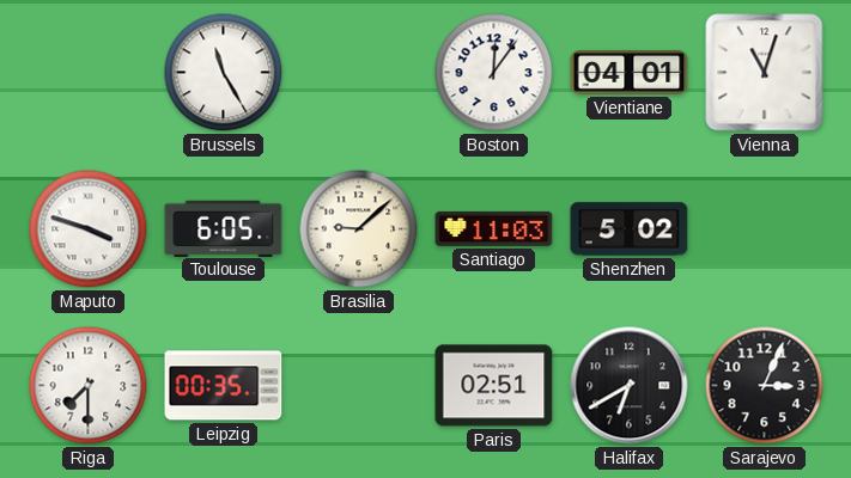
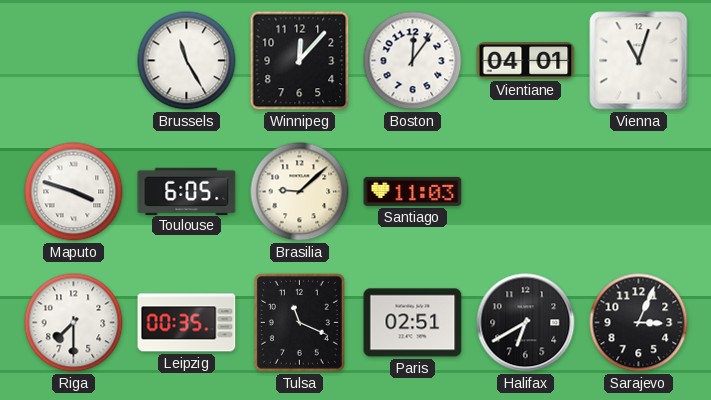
Winnipeg: none -> 12:07 (300, 61)
Shenzhen: 5:02 -> none (630, 229)
Tulsa: none -> 11:19 (299, 322)
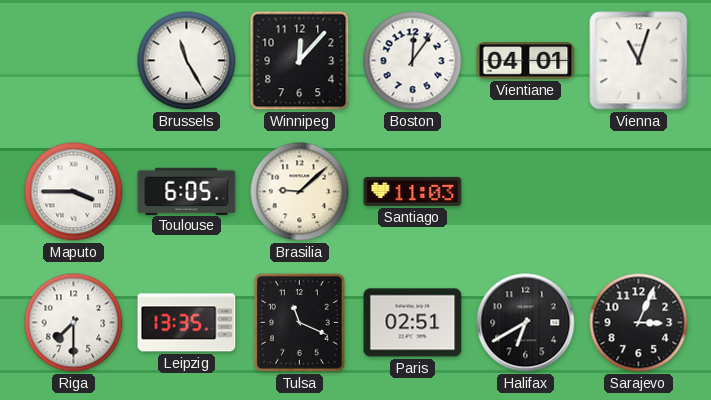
Maputo: 3:48 -> 3:45 (74, 192)
Leipzig: 00:35 -> 13:35 (187, 323)
